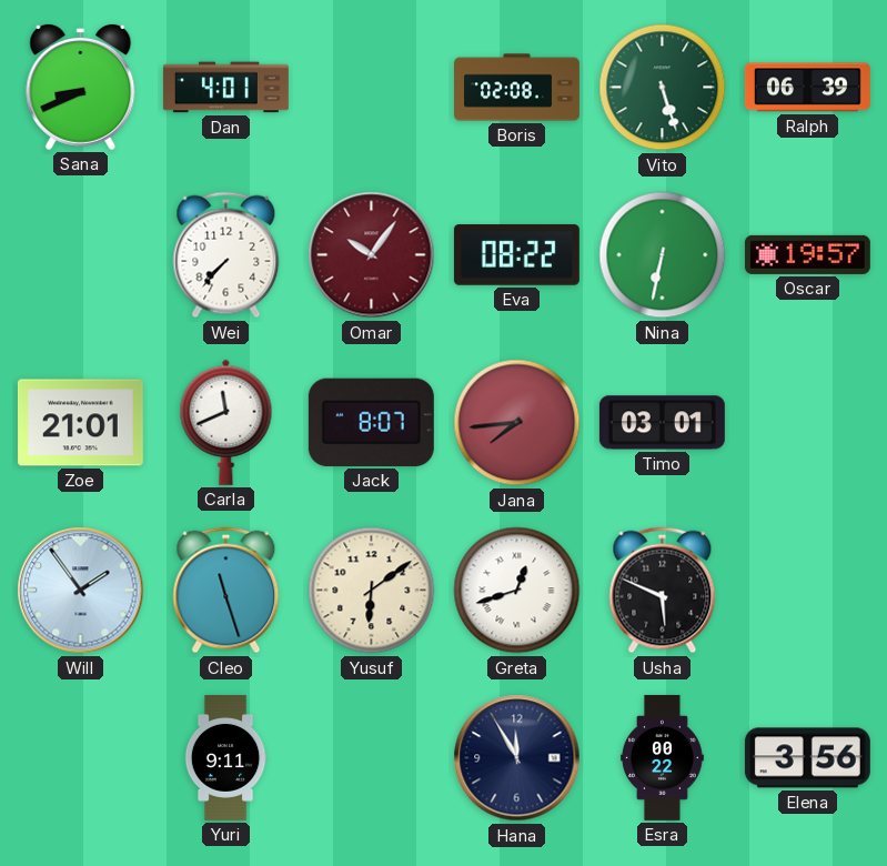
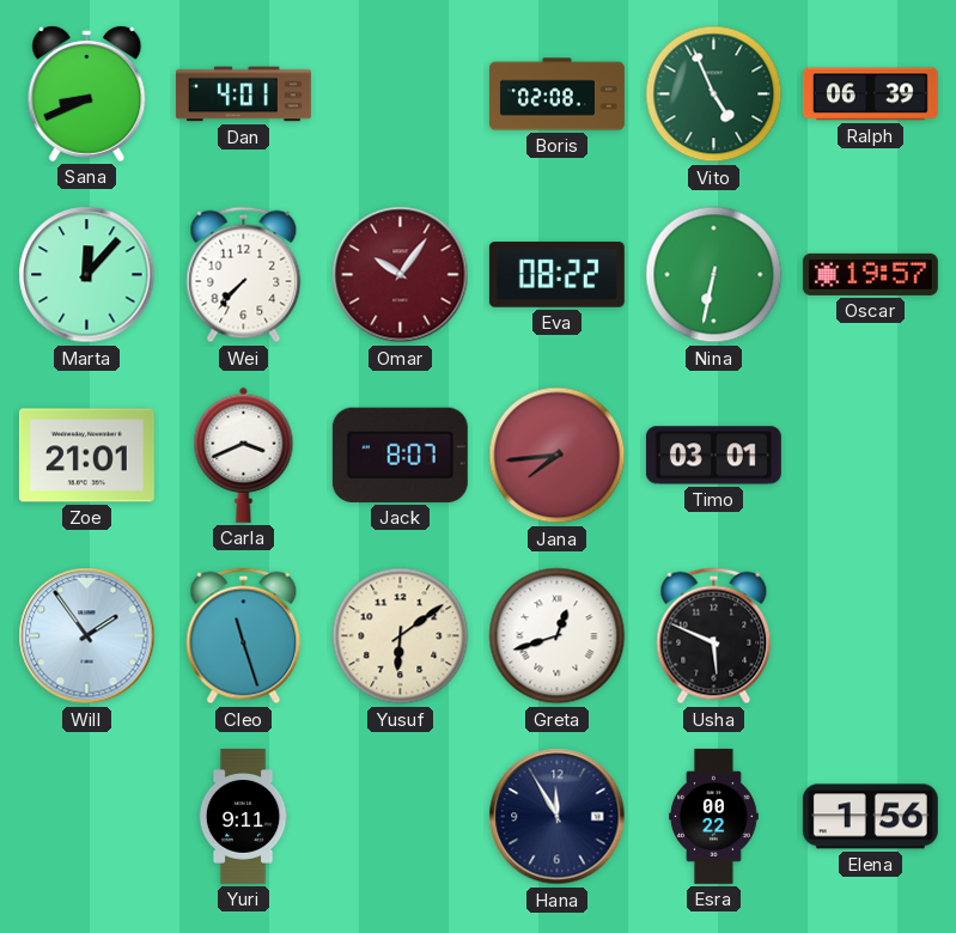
Vito: 5:27 -> 4:56 (714, 94)
Marta: none -> 12:07 (87, 275)
Carla: 11:41 -> 3:41 (244, 455)
Elena: 3:56 -> 1:56 (870, 817)
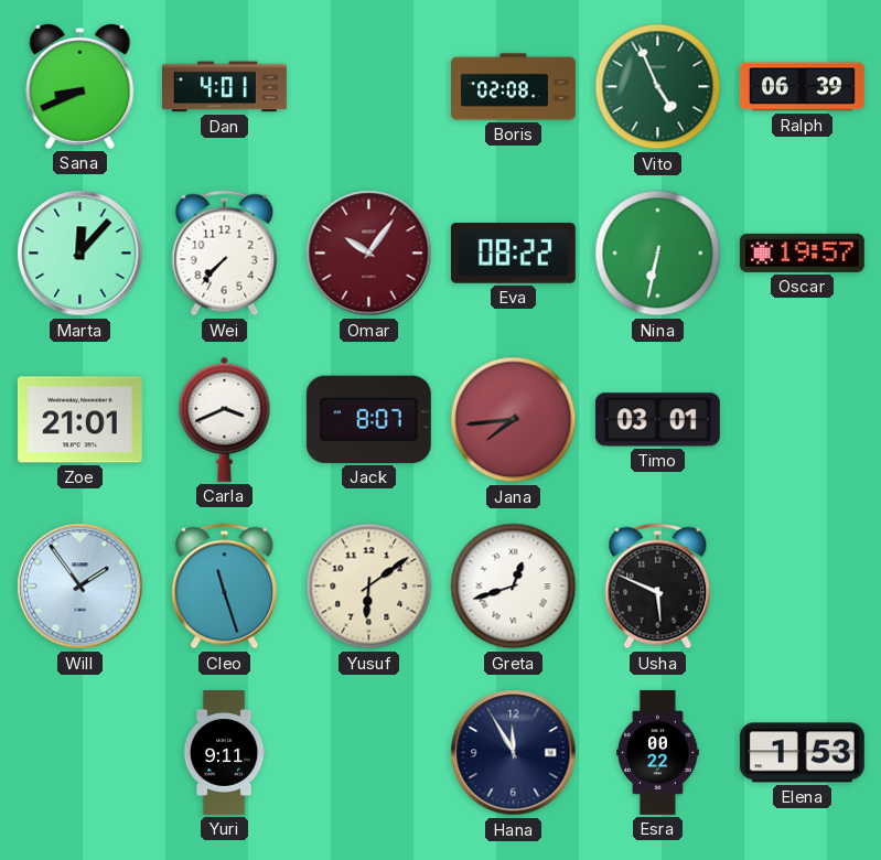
Elena: 1:56 -> 1:53 (802, 753)
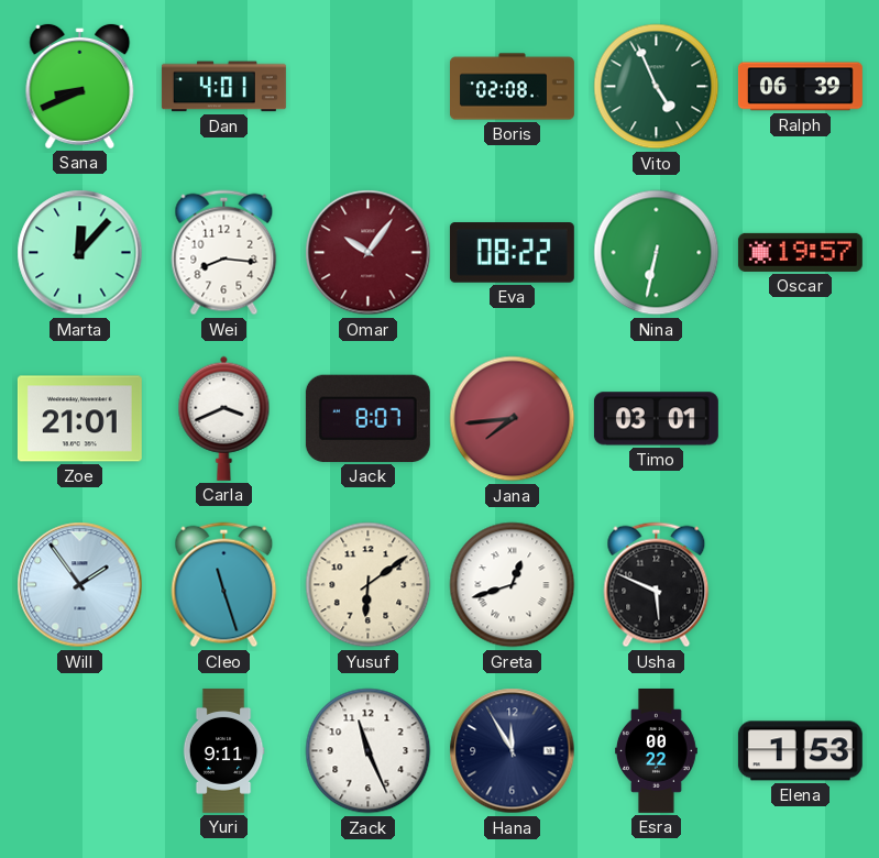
Wei: 7:37 -> 8:16 (224, 253)
Zack: none -> 11:26 (369, 751)
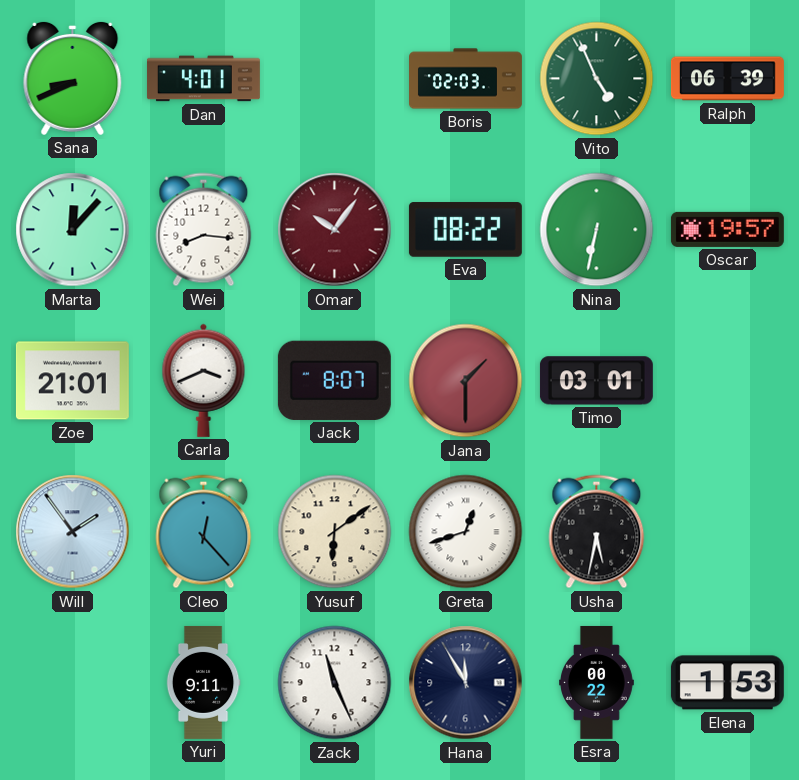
Boris: 02:08 -> 02:03 (466, 79)
Jana: 7:44 -> 1:30 (466, 381)
Cleo: 11:27 -> 12:23 (204, 532)
Usha: 5:49 -> 5:32 (597, 532)
